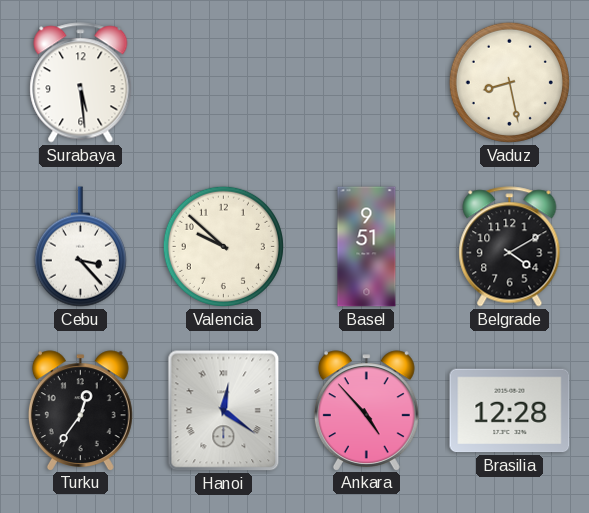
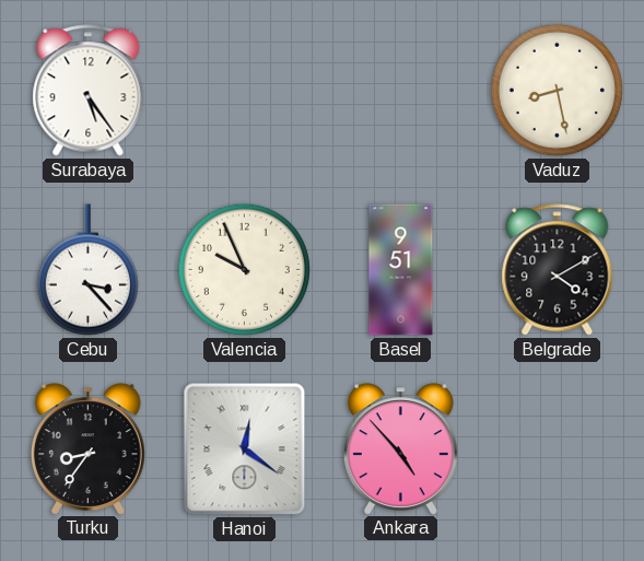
Surabaya: 5:29 -> 5:24 (89, 91)
Valencia: 9:52 -> 9:56 (244, 269)
Turku: 12:36 -> 8:36 (87, 448)
Brasilia: 12:28 -> none (510, 411)
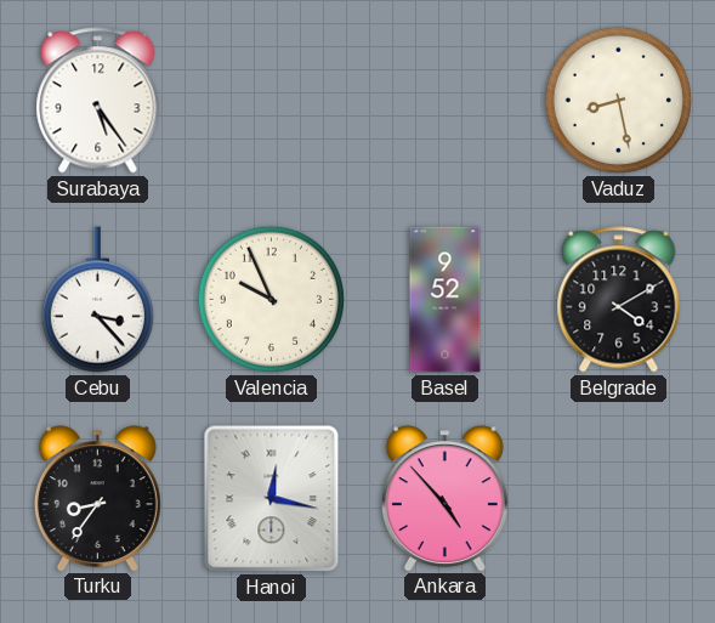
Basel: 9:51 -> 9:52 (446, 300)
Hanoi: 12:21 -> 12:17 (272, 499)
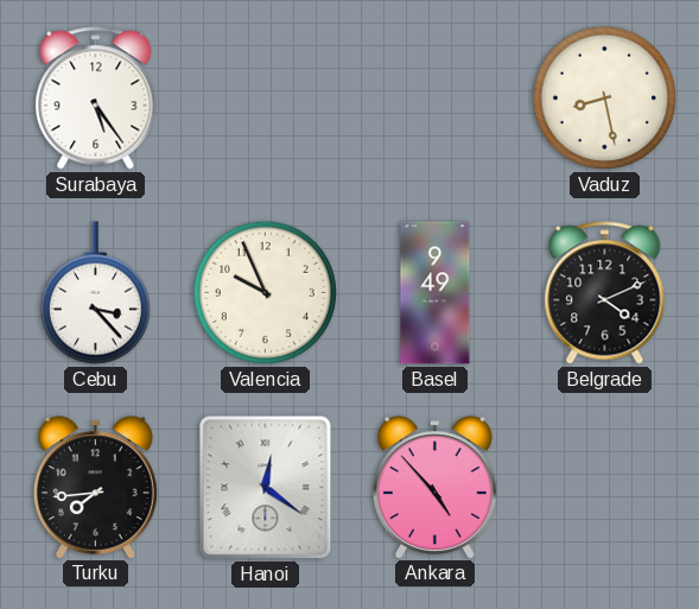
Basel: 9:52 -> 9:49 (436, 293)
Belgrade: 4:10 -> 4:11 (605, 293)
Turku: 8:36 -> 7:44 (95, 487)
Hanoi: 12:17 -> 12:21 (266, 488)
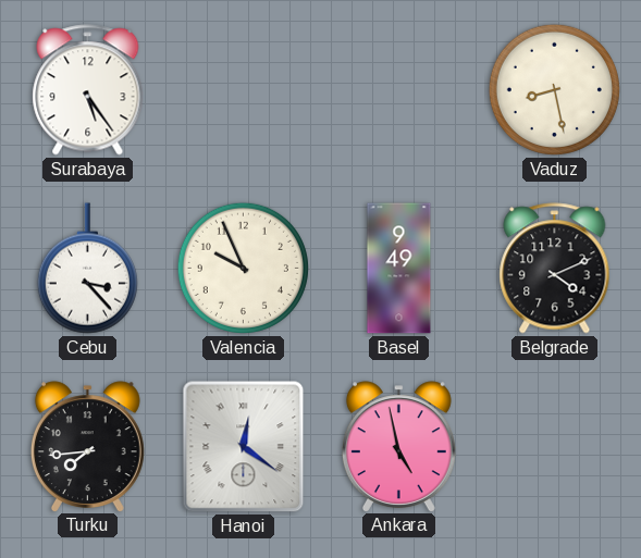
Ankara: 4:53 -> 4:58 (398, 446)
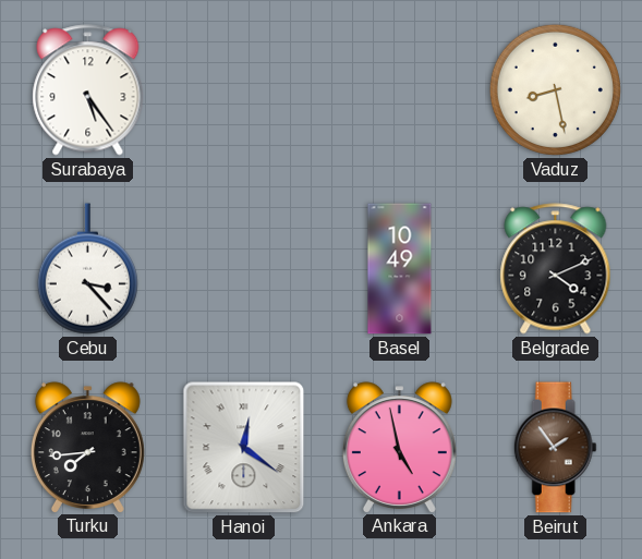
Valencia: 9:56 -> none (243, 268)
Basel: 9:49 -> 10:49 (400, 269)
Beirut: none -> 1:54 (555, 448)
